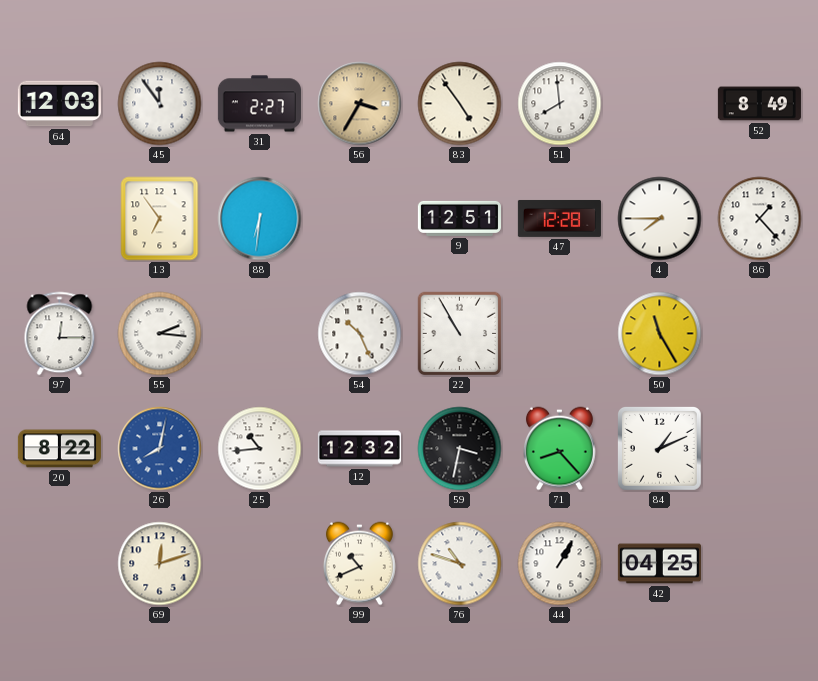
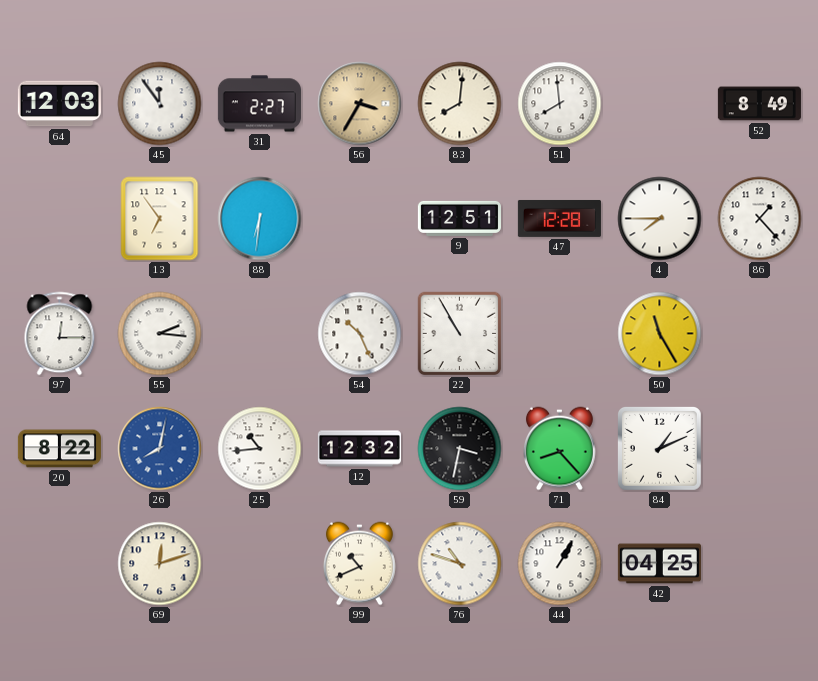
83: 4:54 -> 8:01 (460, 104)
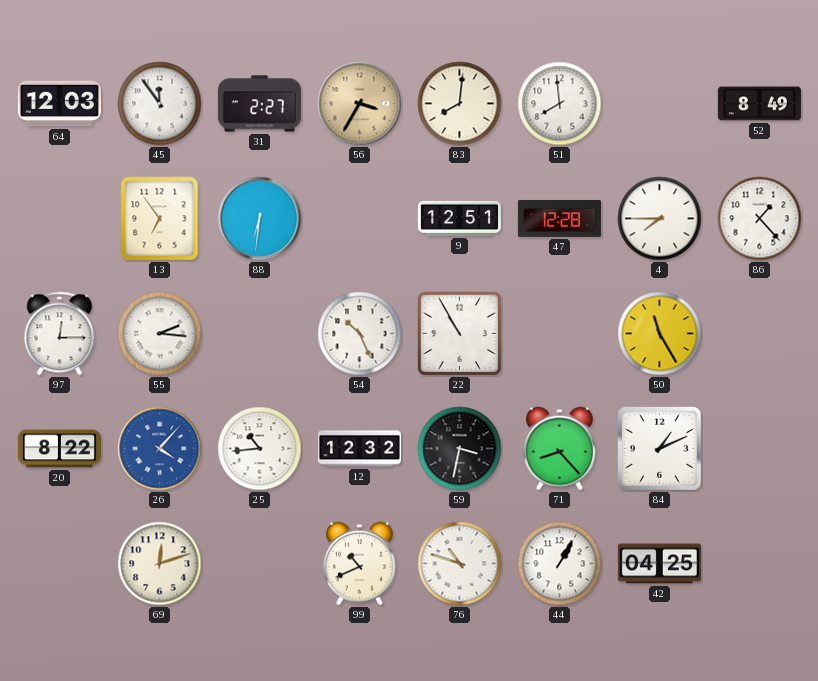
26: 8:02 -> 4:07 (160, 449)
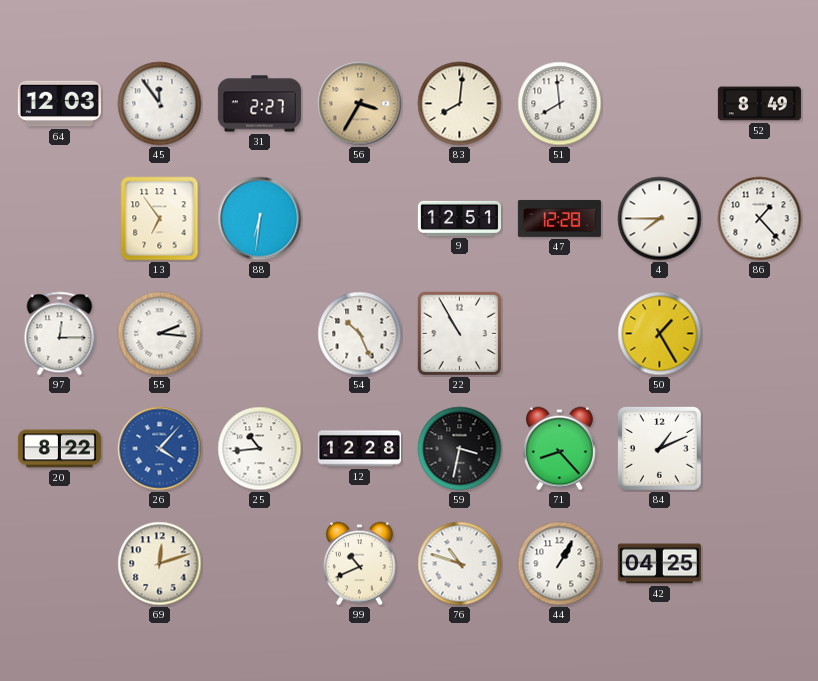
50: 11:25 -> 1:25 (660, 334)
12: 12:32 -> 12:28 (359, 449)
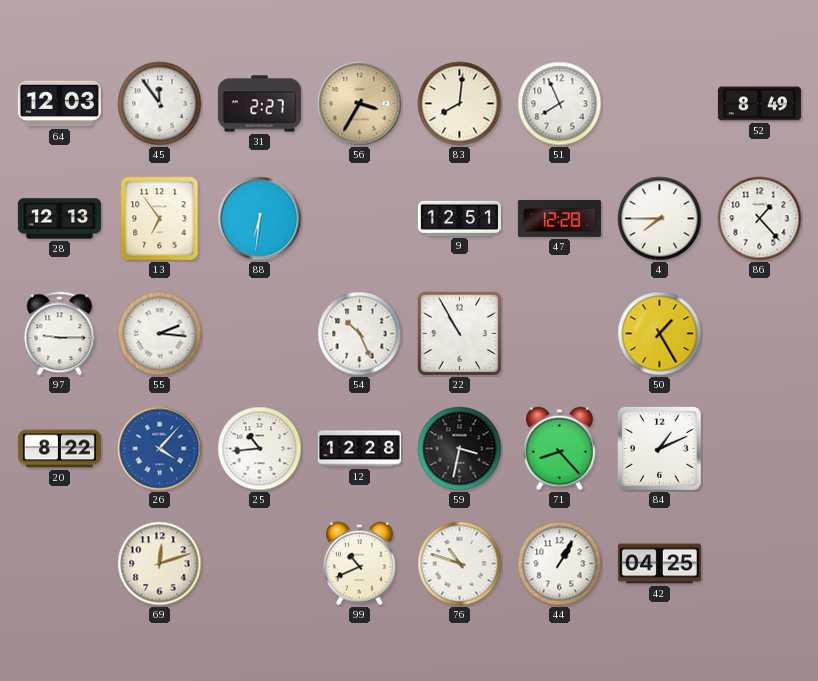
51: 7:59 -> 7:56 (560, 104)
28: none -> 12:13 (59, 219)
97: 12:15 -> 9:15 (60, 334)
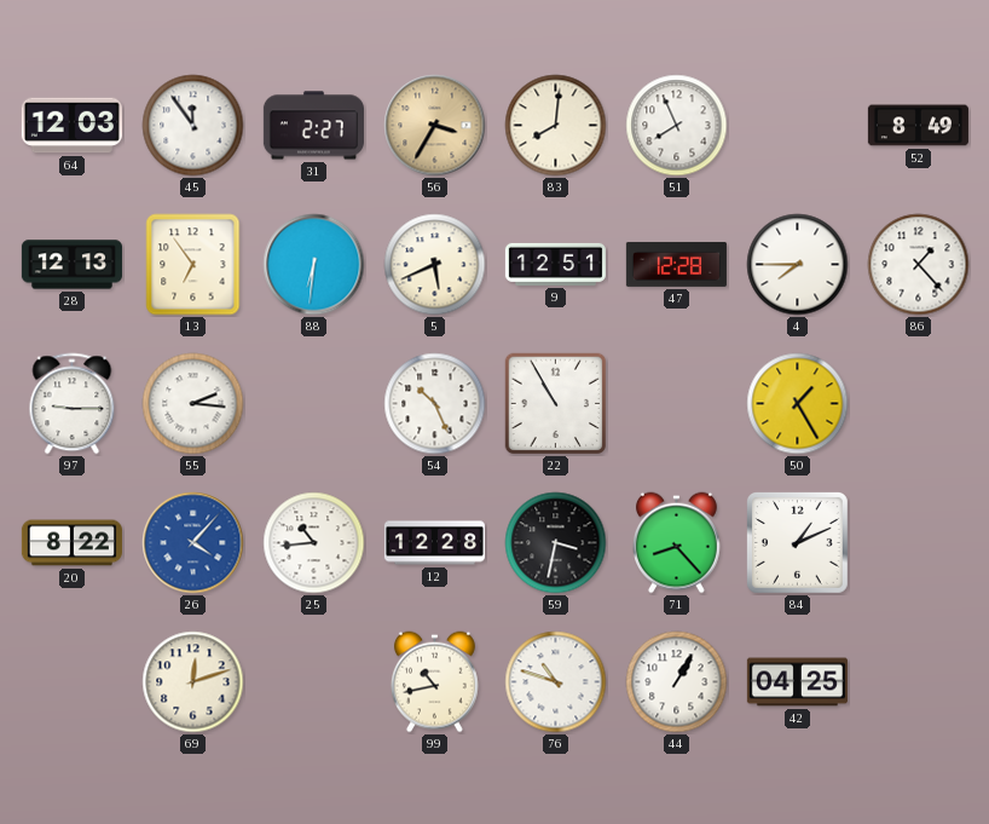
5: none -> 5:41 (435, 265)
99: 10:41 -> 10:43 (434, 682)
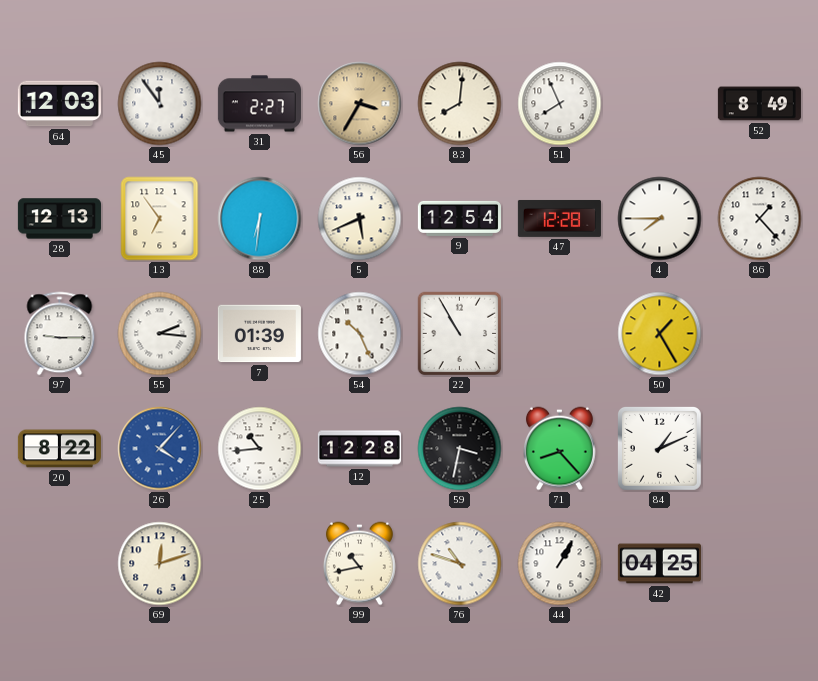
9: 12:51 -> 12:54 (459, 218)
7: none -> 01:39 (259, 334)
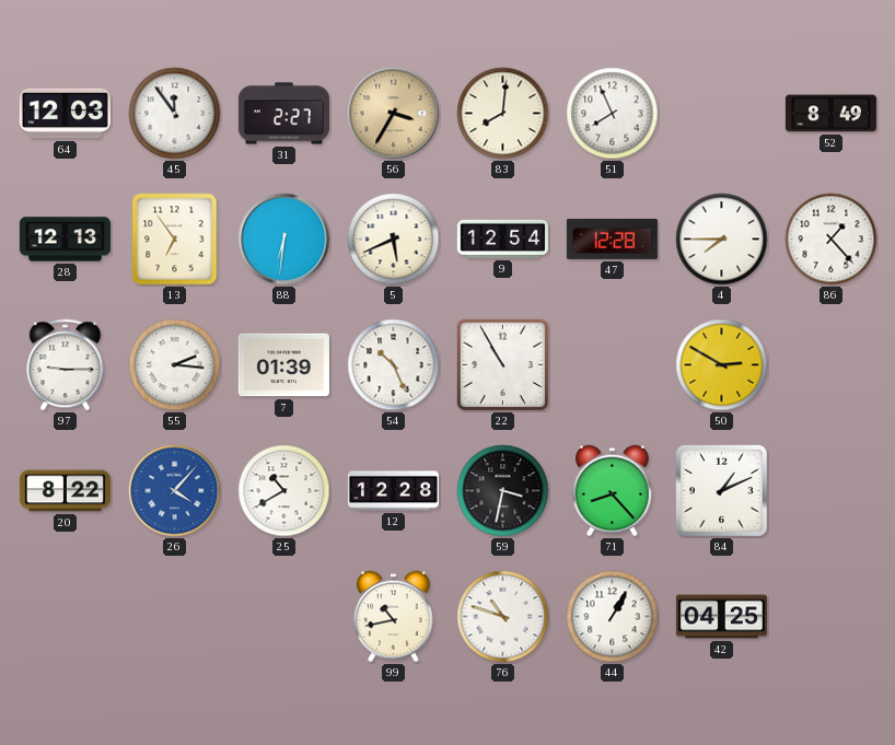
50: 1:25 -> 2:50 (722, 365)
25: 10:44 -> 10:40 (284, 491)
69: 12:12 -> none (160, 564)
